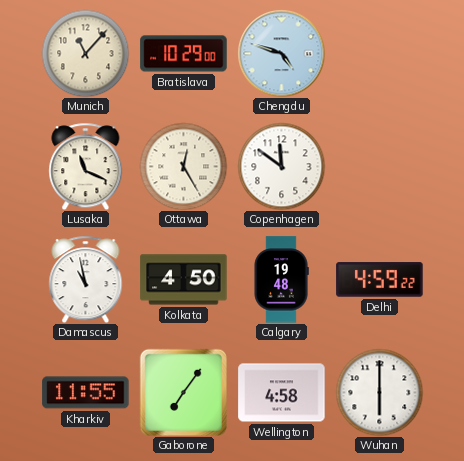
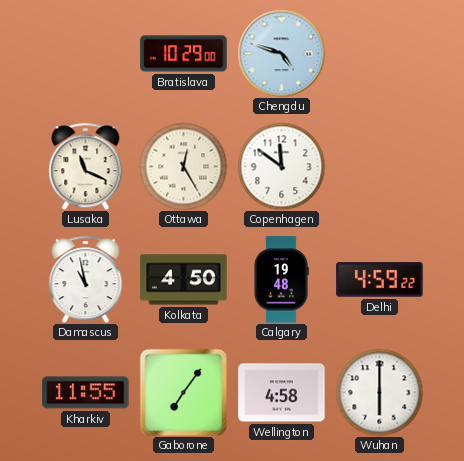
Munich: 11:07 -> none (85, 53)
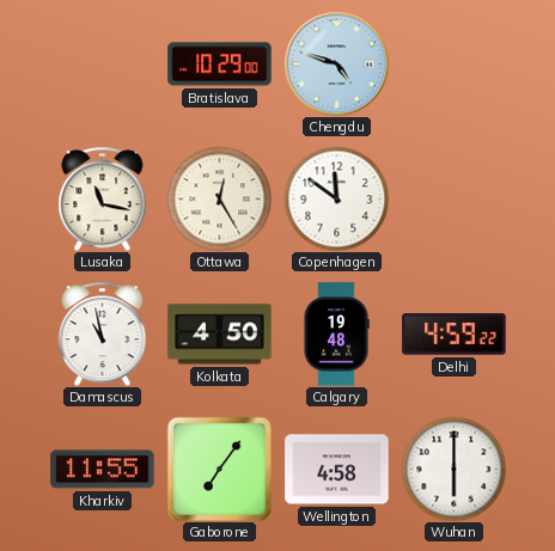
Lusaka: 11:19 -> 11:17 (103, 198)
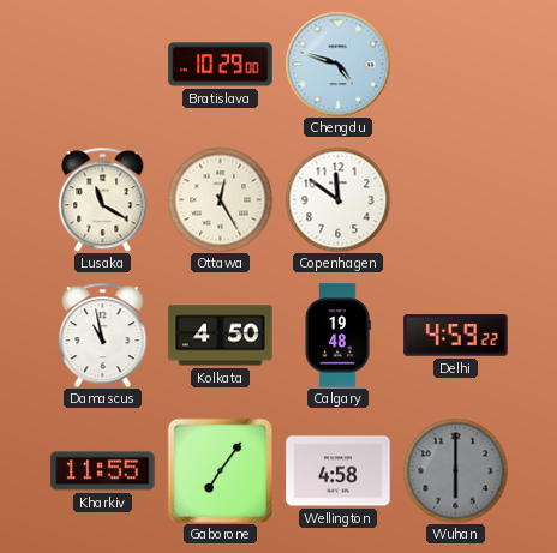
Lusaka: 11:17 -> 11:20 (103, 199)
Wuhan dial: white -> grey (455, 470)
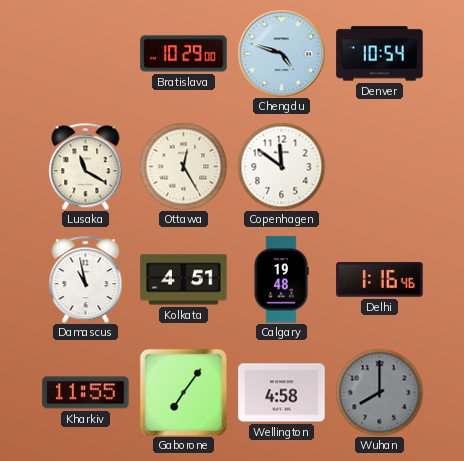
Denver: none -> 10:54 (380, 54)
Kolkata: 4:50 -> 4:51 (184, 280)
Delhi: 4:59 -> 1:16 (380, 280)
Wuhan: 6:00 -> 8:00 (379, 392)
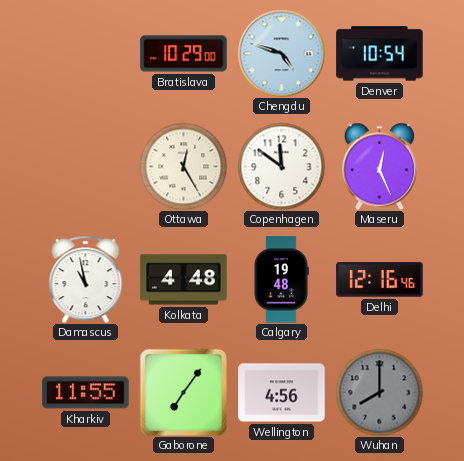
Lusaka: 11:20 -> none (86, 166)
Maseru: none -> 12:26 (379, 166)
Kolkata: 4:51 -> 4:48 (184, 280)
Delhi: 1:16 -> 12:16 (380, 280)
Wellington: 4:58 -> 4:56 (282, 393)
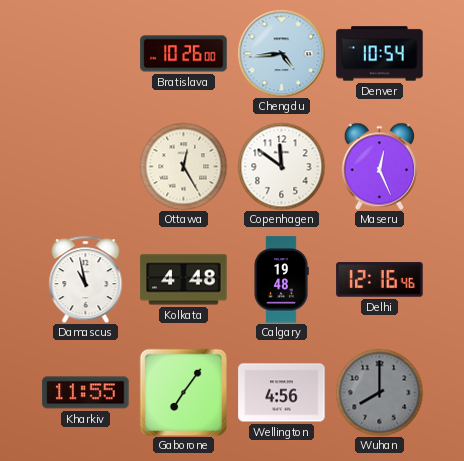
Bratislava: 10:29 -> 10:26 (184, 54)
Chengdu: 4:48 -> 4:44 (281, 53)
